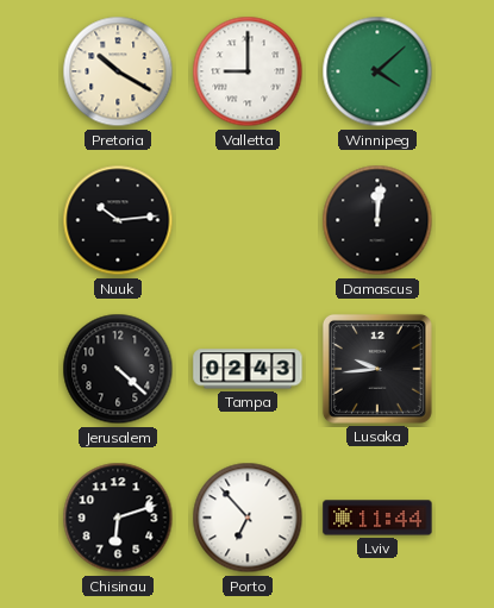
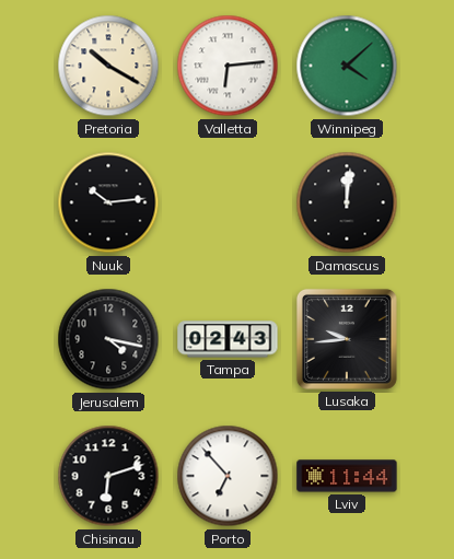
Valletta: 9:00 -> 6:14 (228, 66)
Jerusalem: 4:22 -> 4:17 (108, 339)
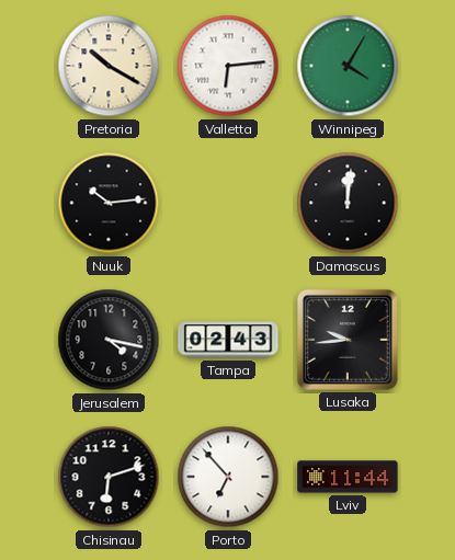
Winnipeg: 4:08 -> 4:05 (348, 66)
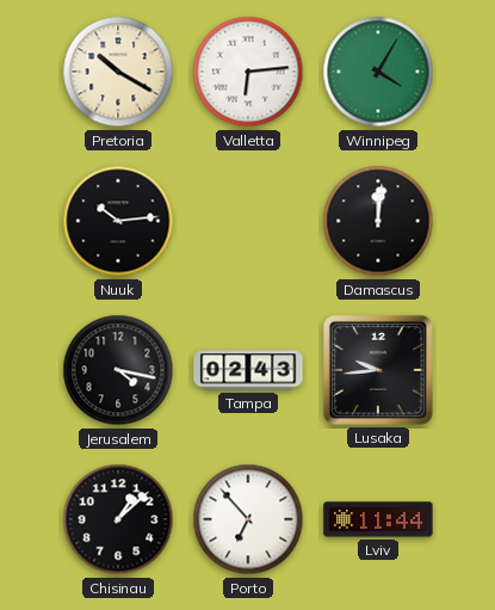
Chisinau: 6:12 -> 1:08 (118, 519)
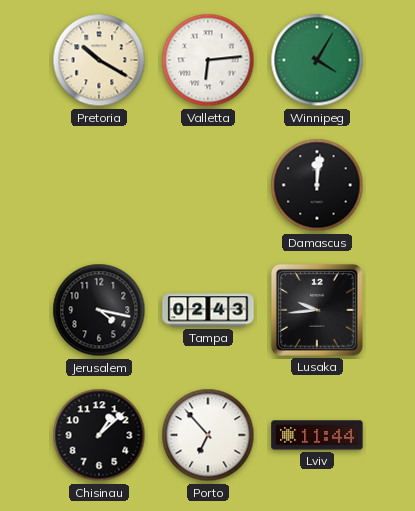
Nuuk: 10:14 -> none (118, 221)
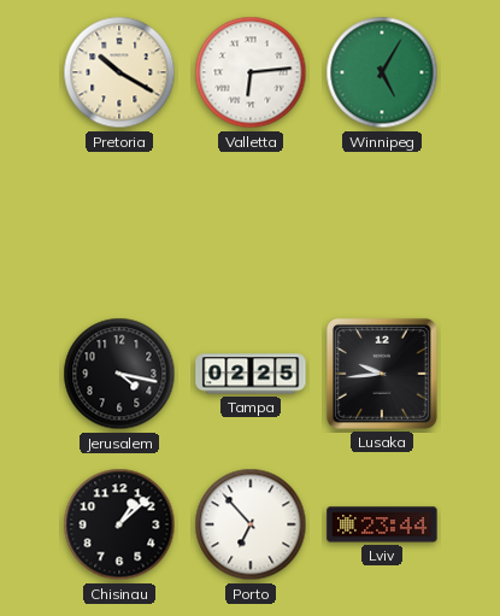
Winnipeg: 4:05 -> 5:05 (382, 72)
Damascus: 12:01 -> none (317, 185)
Tampa: 02:43 -> 02:25 (251, 374)
Lviv: 11:44 -> 23:44 (382, 524)
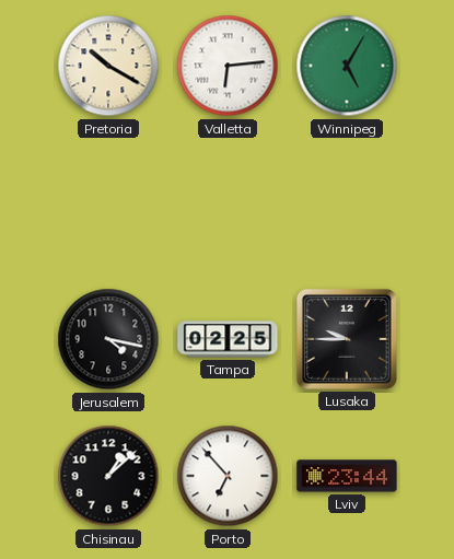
Lusaka: 9:44 -> 9:45 (347, 339)
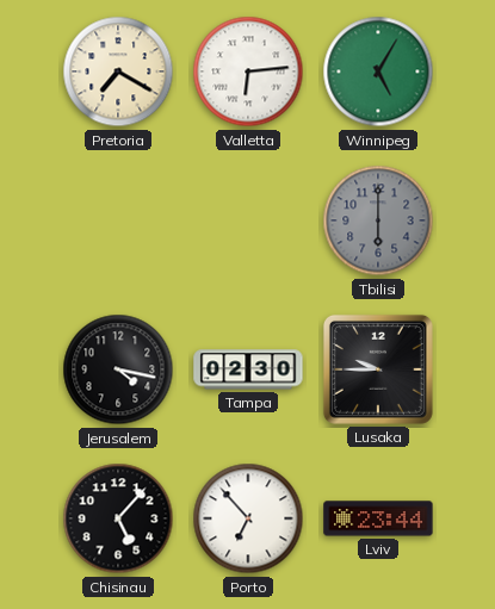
Pretoria: 10:20 -> 7:20 (118, 72)
Tbilisi: none -> 6:00 (378, 220)
Tampa: 02:25 -> 02:30 (248, 369)
Chisinau: 1:08 -> 5:07 (118, 518)
